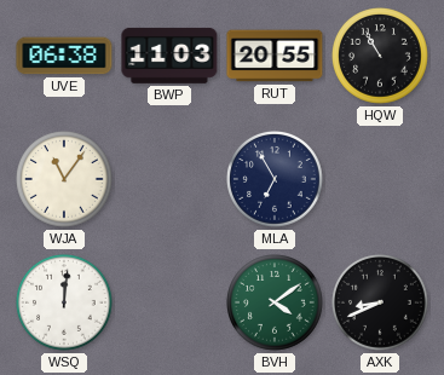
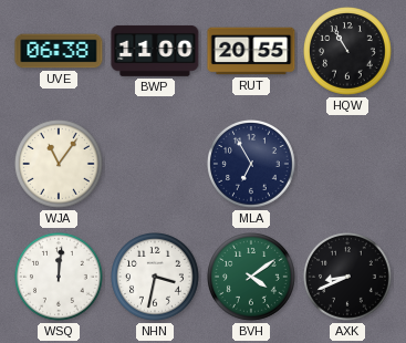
BWP: 11:03 -> 11:00 (155, 51)
NHN: none -> 3:32 (156, 278)
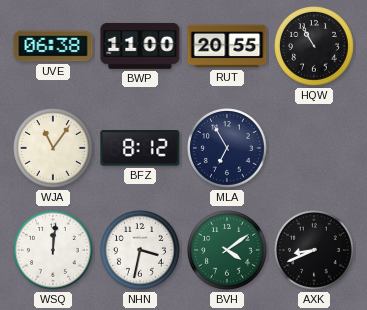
BFZ: none -> 8:12 (140, 148)
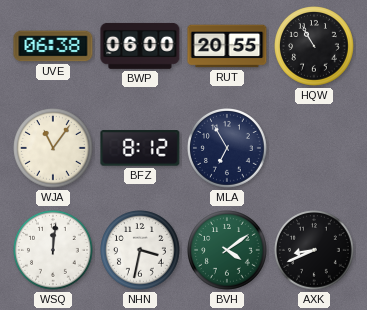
BWP: 11:00 -> 06:00 (140, 46)
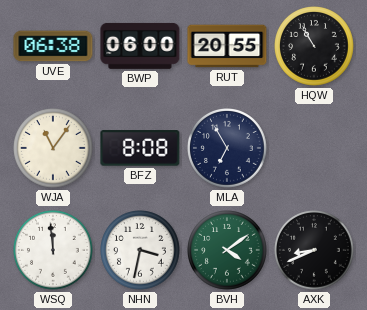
BFZ: 8:12 -> 8:08 (140, 148)
WSQ: 12:01 -> 11:59 (54, 251)
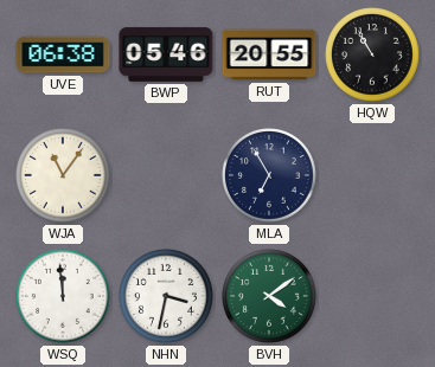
BWP: 06:00 -> 05:46 (166, 54)
BFZ: 8:08 -> none (140, 148)
AXK: 8:41 -> none (315, 251)
